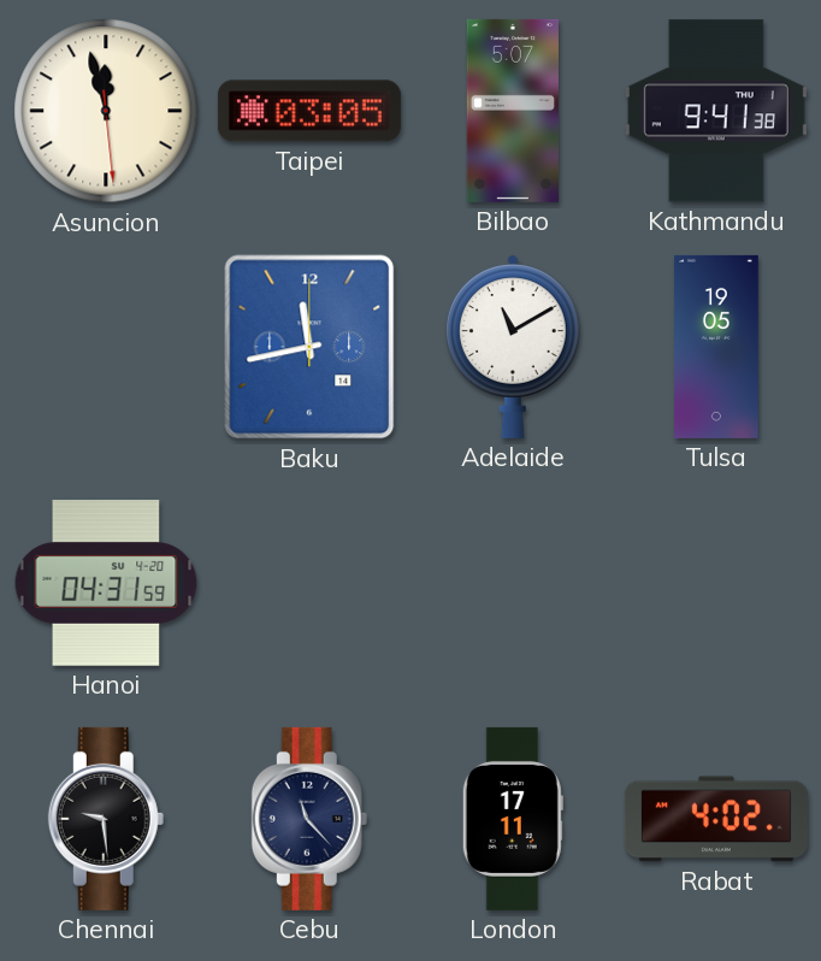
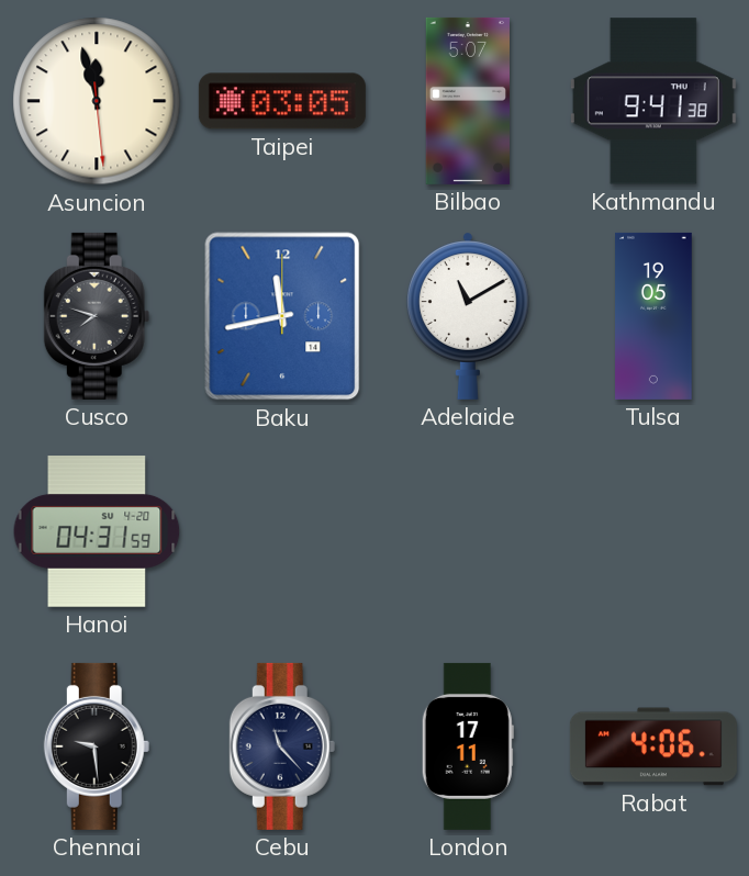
Cusco: none -> 7:48 (97, 316)
Rabat: 4:02 -> 4:06 (653, 746)
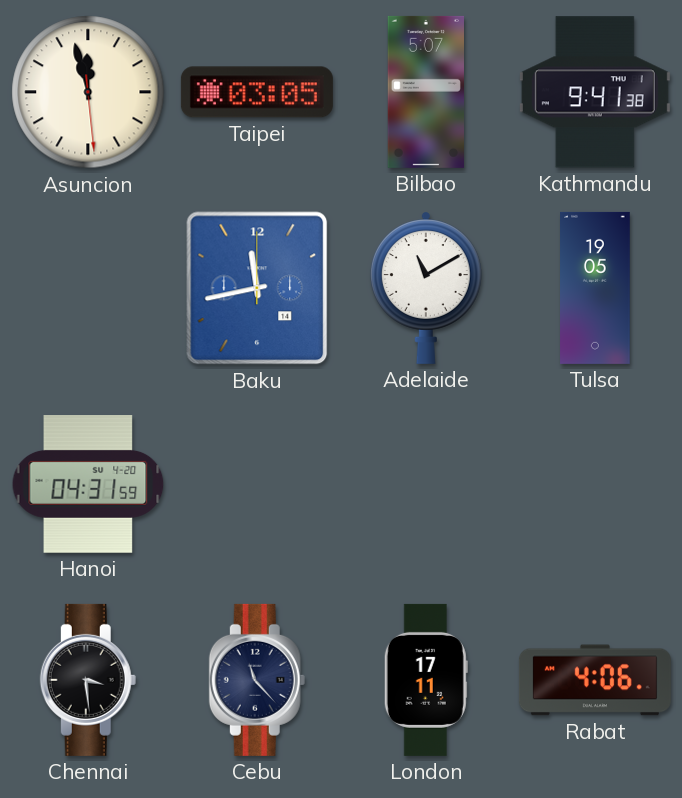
Cusco: 7:48 -> none (97, 316)
Chennai: 9:29 -> 3:29 (88, 680)
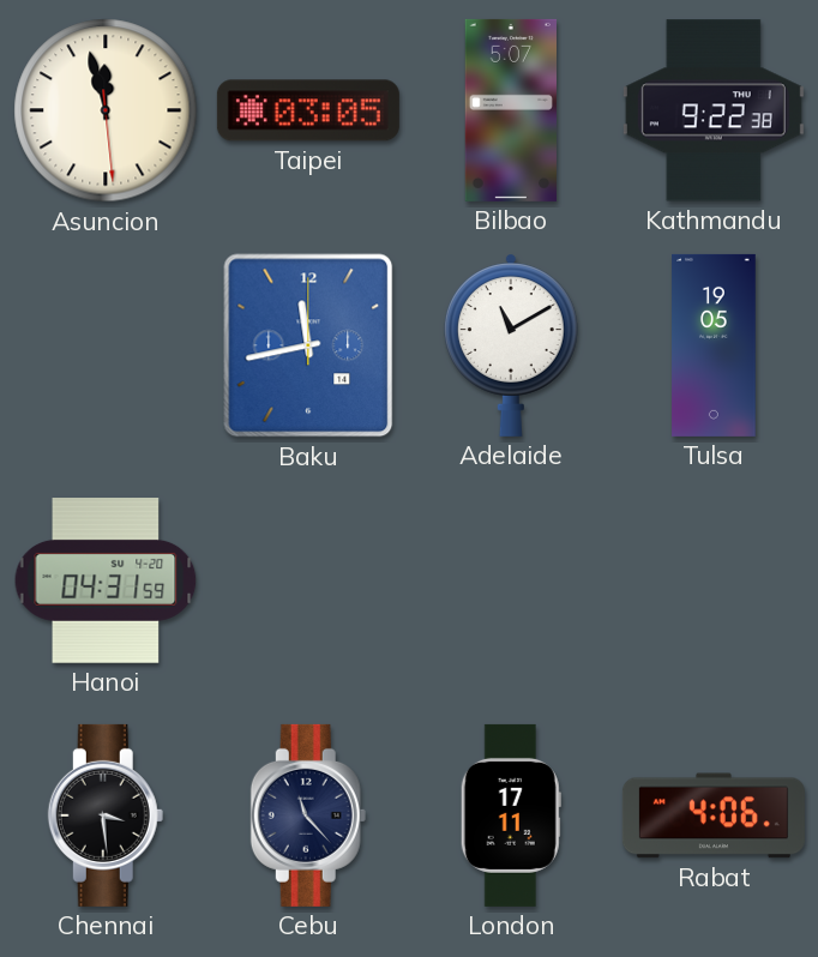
Kathmandu: 9:41 -> 9:22 (714, 110)
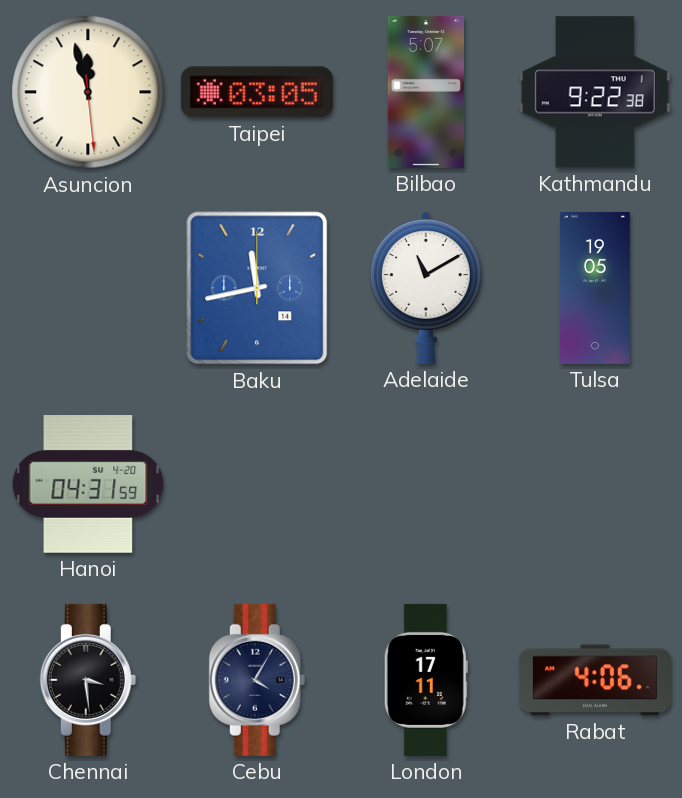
Cebu: 11:23 -> 4:05 (257, 680)
